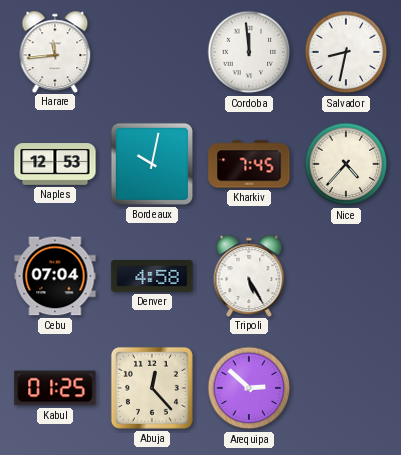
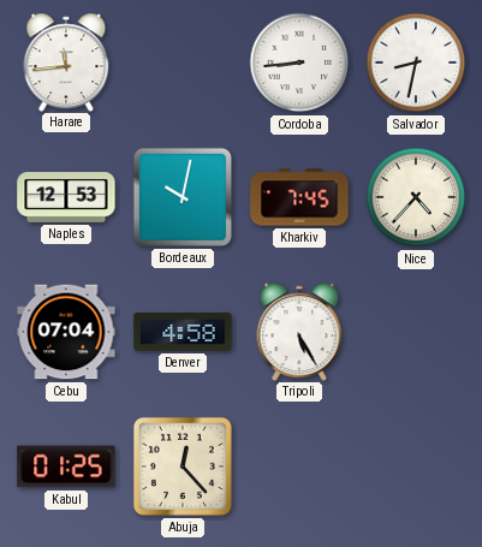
Cordoba: 11:59 -> 8:44 (299, 63)
Arequipa: 2:52 -> none (249, 388)
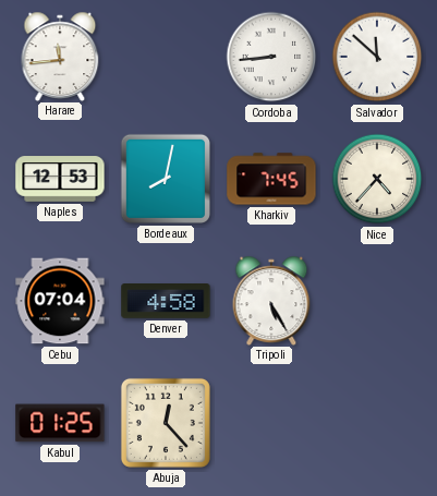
Salvador: 8:32 -> 11:52 (377, 57)
Bordeaux: 10:02 -> 8:02 (166, 179)
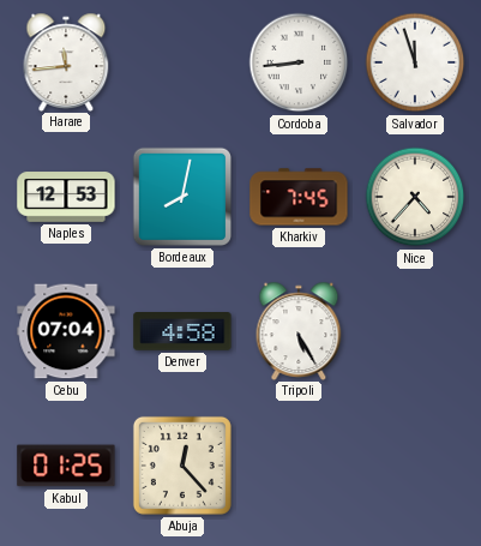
Salvador: 11:52 -> 11:57 (415, 62)
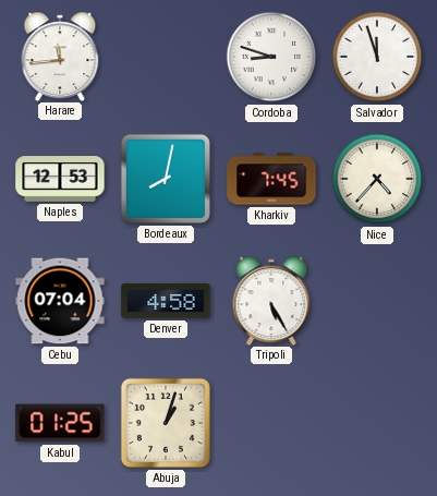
Cordoba: 8:44 -> 8:48 (271, 57)
Abuja: 12:23 -> 1:03 (166, 423)
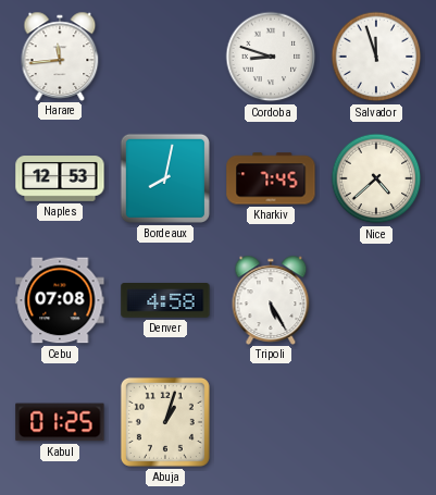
Nice: 4:37 -> 4:38 (376, 178)
Cebu: 07:04 -> 07:08 (60, 300)
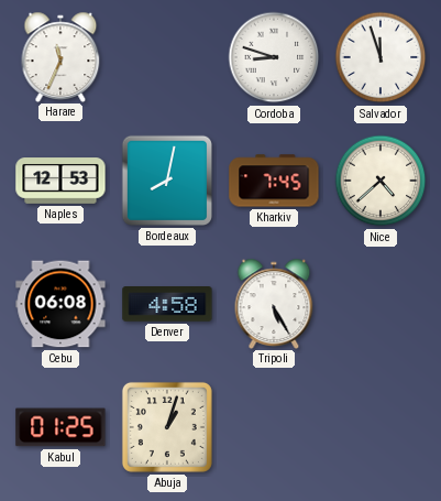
Harare: 11:44 -> 11:34 (60, 56)
Cebu: 07:08 -> 06:08 (60, 304)
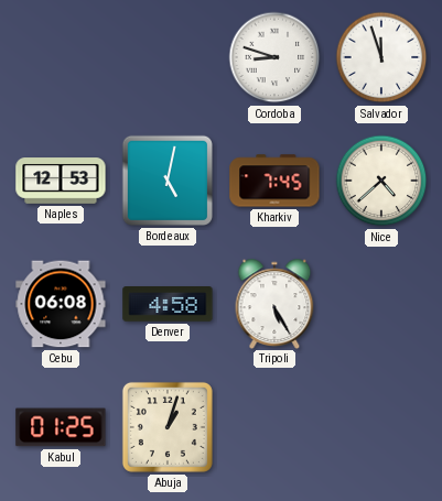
Harare: 11:34 -> none (60, 56)
Bordeaux: 8:02 -> 5:02 (168, 181)
